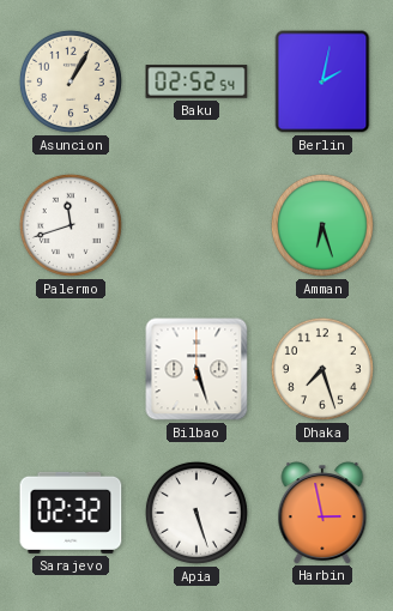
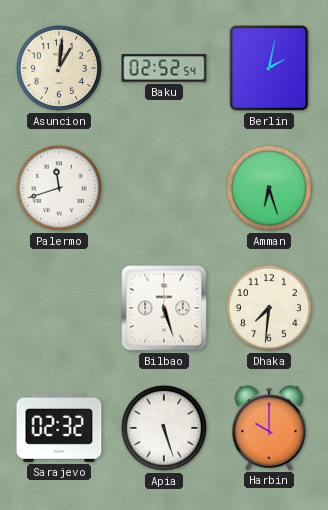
Asuncion: 1:05 -> 1:01 (59, 68)
Dhaka: 7:27 -> 7:31 (269, 308)
Harbin: 2:58 -> 10:00 (269, 428)
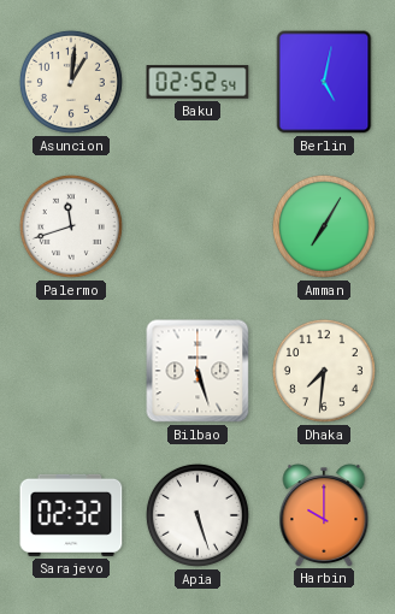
Berlin: 2:02 -> 5:02 (324, 82)
Amman: 6:27 -> 7:05 (324, 226)
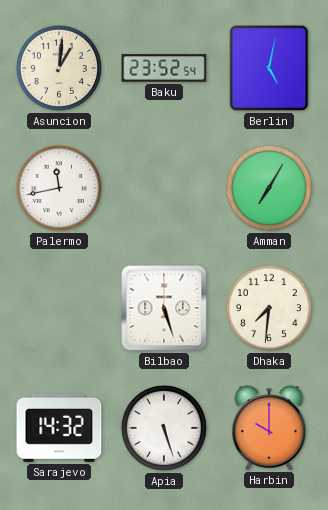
Baku: 02:52 -> 23:52 (164, 68)
Palermo: 11:42 -> 11:43 (59, 188)
Sarajevo: 02:32 -> 14:32 (59, 428)
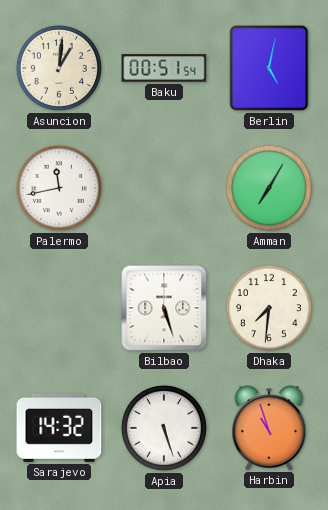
Baku: 23:52 -> 00:51 (164, 68)
Harbin: 10:00 -> 10:57 (269, 428)
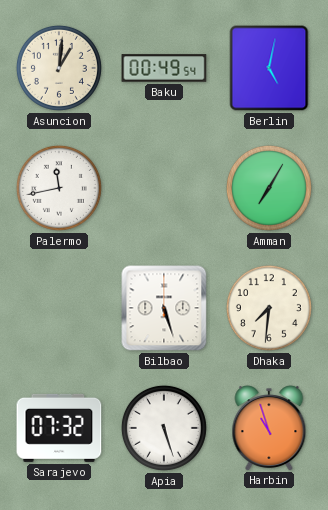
Baku: 00:51 -> 00:49 (164, 68)
Sarajevo: 14:32 -> 07:32 (59, 428)
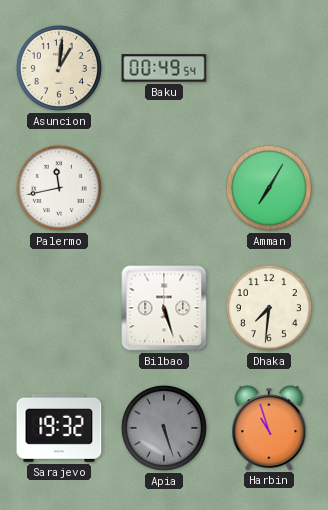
Berlin: 5:02 -> none (269, 68)
Sarajevo: 07:32 -> 19:32 (59, 428)
Apia dial: white -> grey (164, 428)
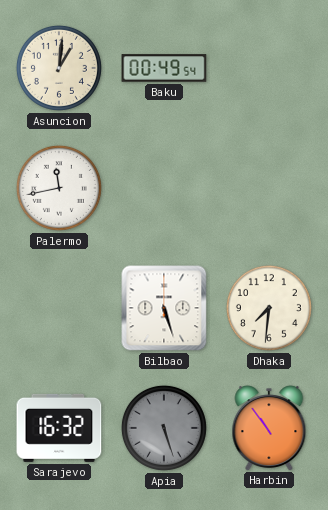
Amman: 7:05 -> none (269, 188)
Sarajevo: 19:32 -> 16:32 (59, 428)
Harbin: 10:57 -> 10:54 (269, 428)
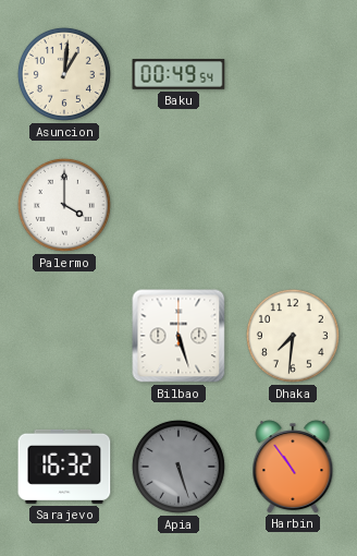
Palermo: 11:43 -> 4:00 (64, 205)
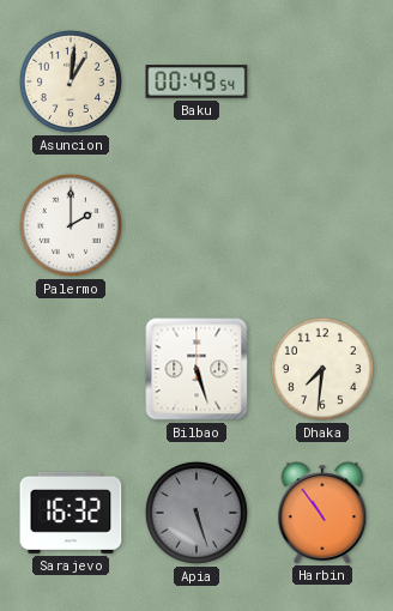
Palermo: 4:00 -> 2:00 (71, 225)
